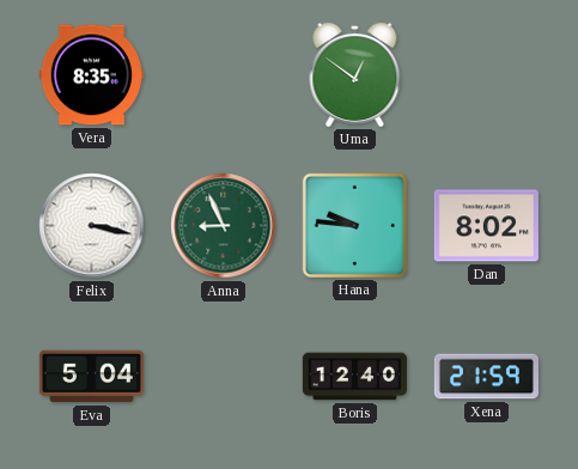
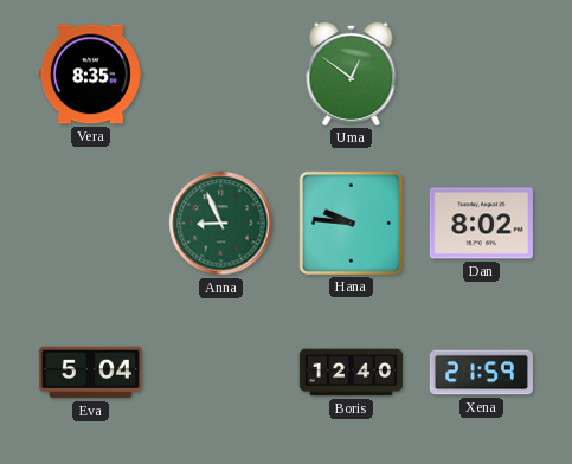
Felix: 3:17 -> none (92, 226)
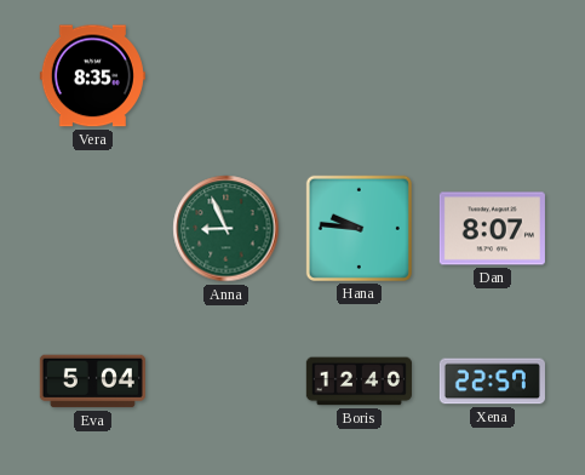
Uma: 12:51 -> none (352, 73)
Dan: 8:02 -> 8:07 (492, 229)
Xena: 21:59 -> 22:57 (492, 382)
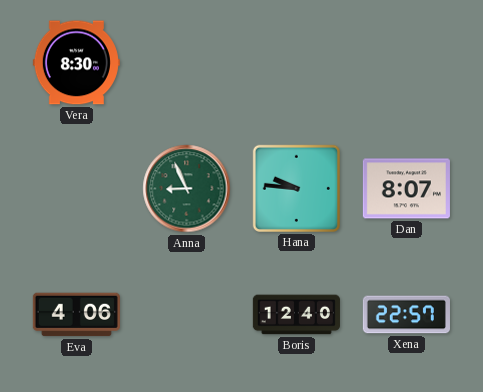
Vera: 8:35 -> 8:30 (76, 63)
Eva: 5:04 -> 4:06 (76, 315)
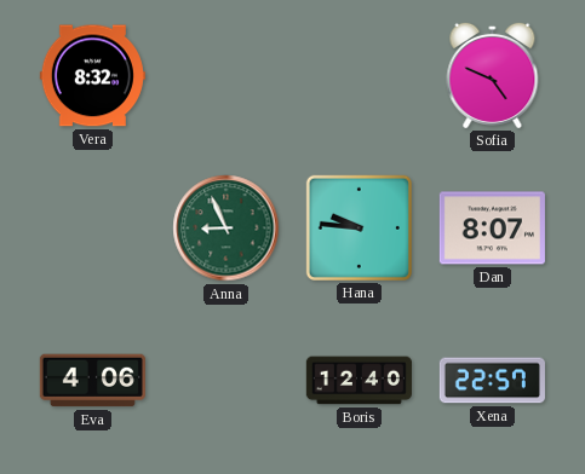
Vera: 8:30 -> 8:32 (92, 76)
Sofia: none -> 4:49 (493, 75)
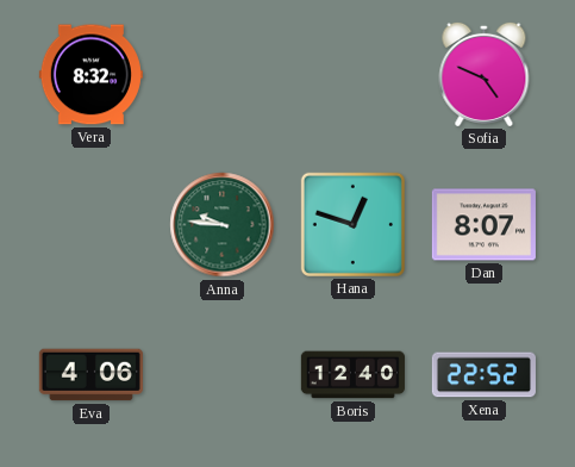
Anna: 8:56 -> 9:46 (223, 225)
Hana: 9:46 -> 12:48 (352, 224)
Xena: 22:57 -> 22:52 (483, 375)
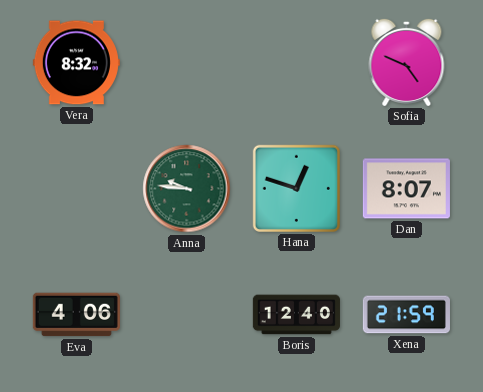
Xena: 22:52 -> 21:59 (406, 315)
